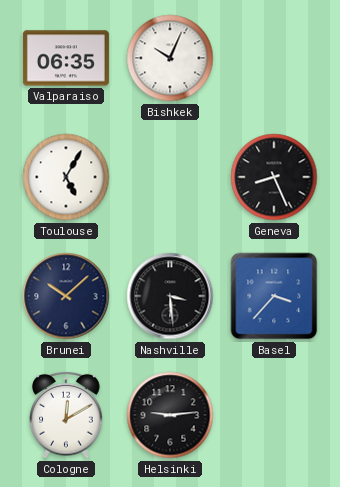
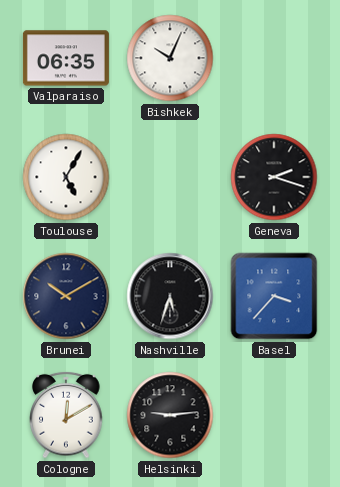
Geneva: 8:26 -> 2:18 (274, 177)
Brunei: 10:08 -> 10:10 (66, 296)
Nashville: 3:29 -> 5:33 (170, 296)
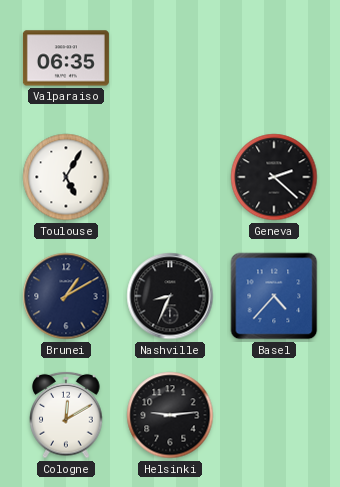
Bishkek: 10:04 -> none (170, 58)
Geneva: 2:18 -> 2:22 (274, 177)
Brunei: 10:10 -> 1:10 (66, 296)
Nashville: 5:33 -> 8:34 (170, 296)
Basel: 3:37 -> 4:37 (274, 296)
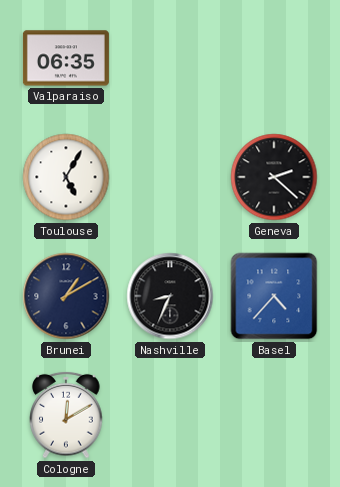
Helsinki: 9:14 -> none (170, 415)
